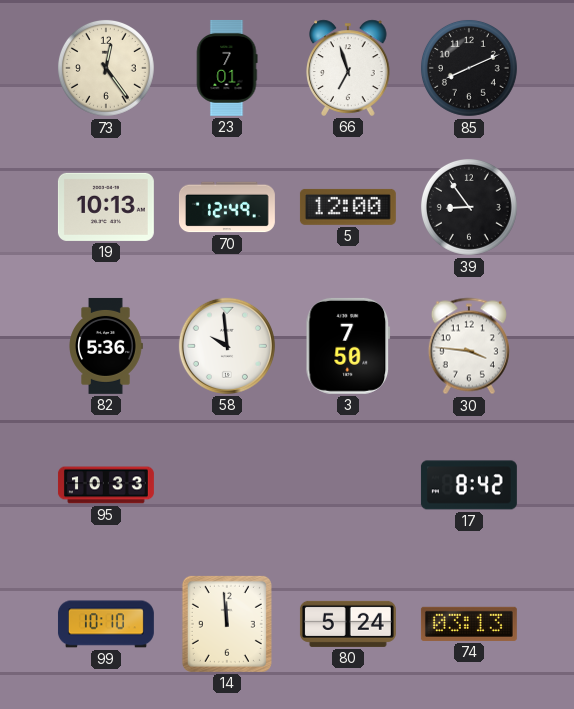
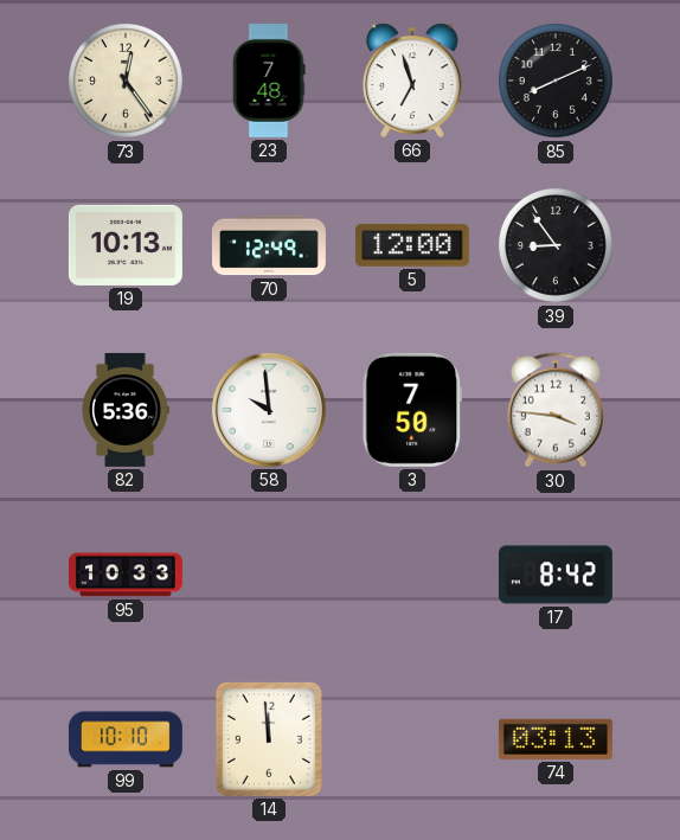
23: 7:01 -> 7:48 (269, 81)
80: 5:24 -> none (348, 624)
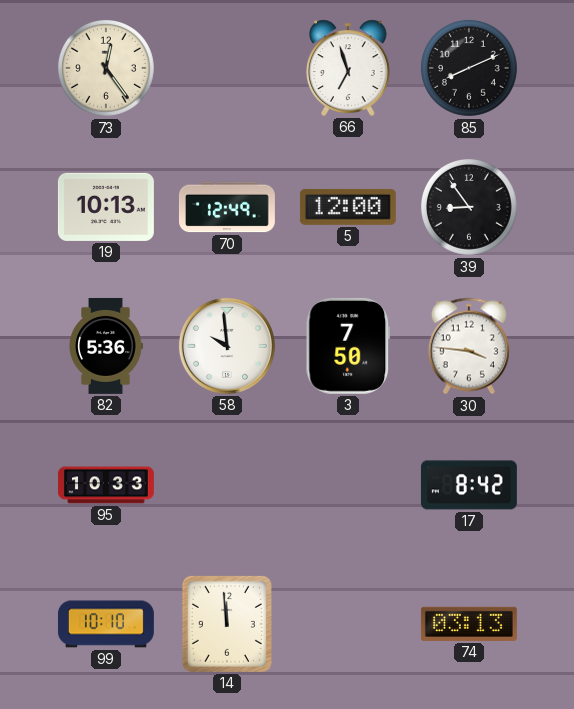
23: 7:48 -> none (269, 81)
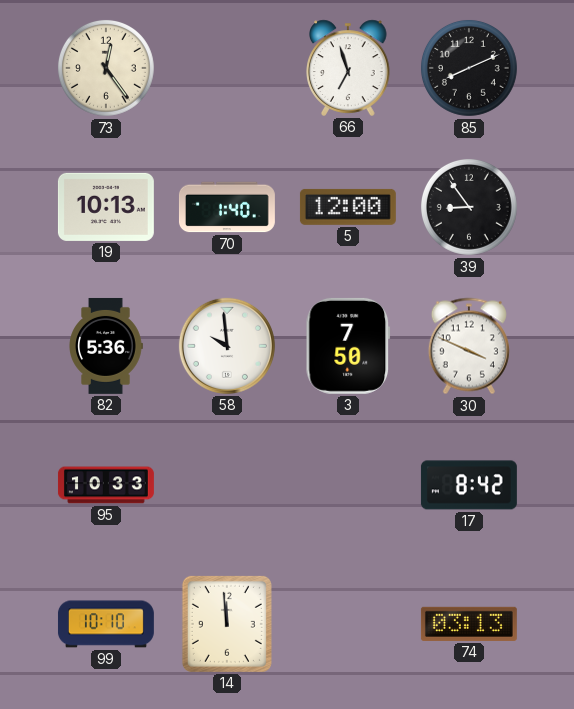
70: 12:49 -> 1:40 (227, 207)
30: 3:46 -> 3:49 (469, 346)
